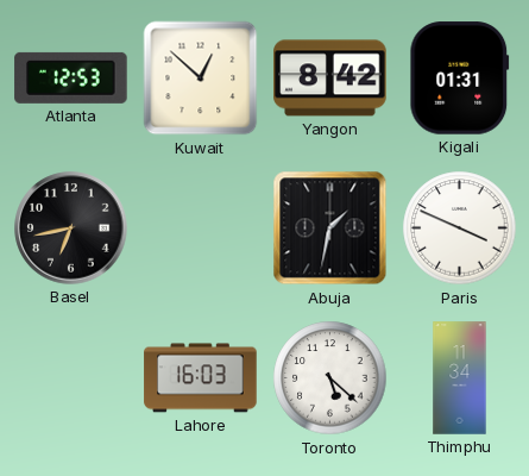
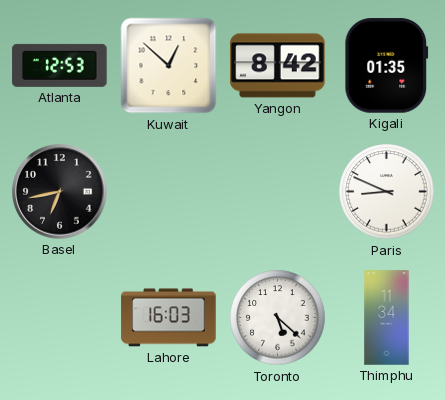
Kigali: 01:31 -> 01:35 (387, 66)
Abuja: 1:32 -> none (330, 228)
Paris: 3:49 -> 8:49 (387, 192)
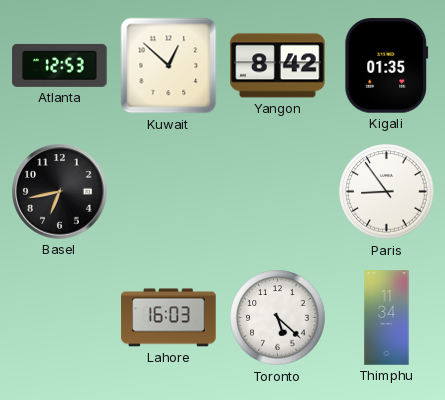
Paris: 8:49 -> 8:54 (387, 192)
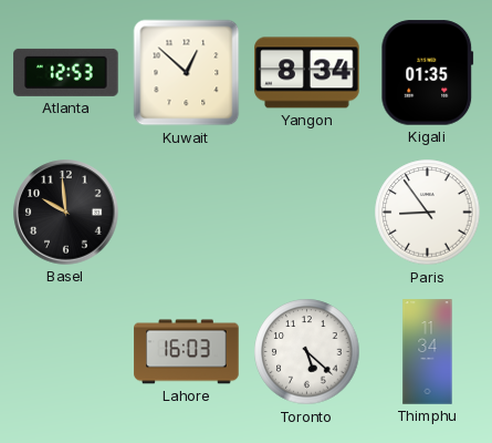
Yangon: 8:42 -> 8:34 (307, 73)
Basel: 6:43 -> 9:59 (66, 213)
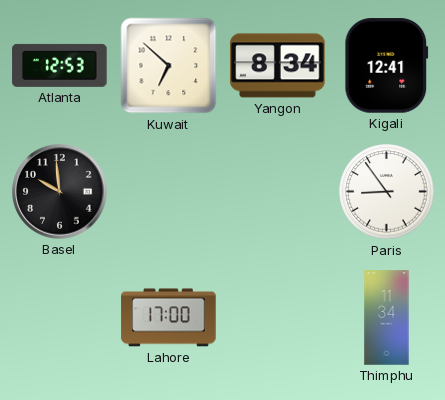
Kuwait: 12:52 -> 6:52 (169, 66)
Kigali: 01:35 -> 12:41 (387, 66)
Lahore: 16:03 -> 17:00 (169, 318)
Toronto: 5:22 -> none (307, 352)
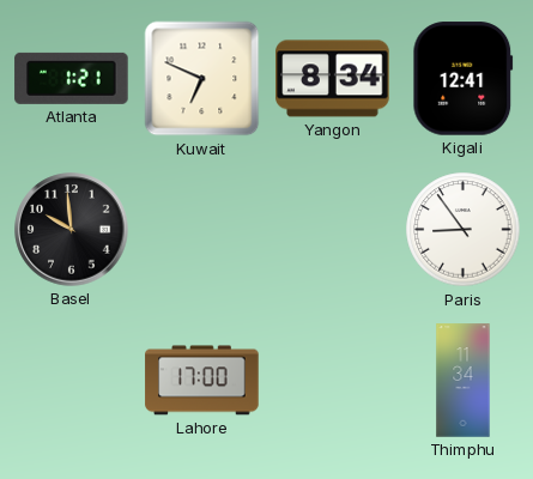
Atlanta: 12:53 -> 1:21 (72, 78)
Kuwait: 6:52 -> 6:49 (202, 79)
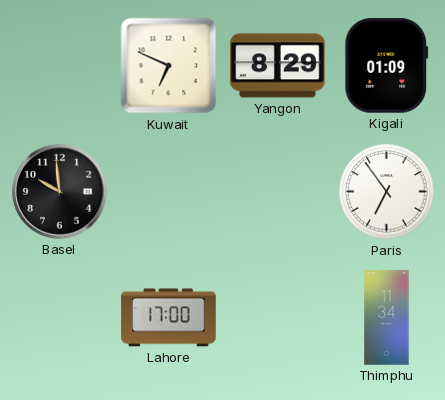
Atlanta: 1:21 -> none (72, 78)
Yangon: 8:34 -> 8:29 (278, 66)
Kigali: 12:41 -> 01:09 (387, 66)
Paris: 8:54 -> 6:54 (387, 192)
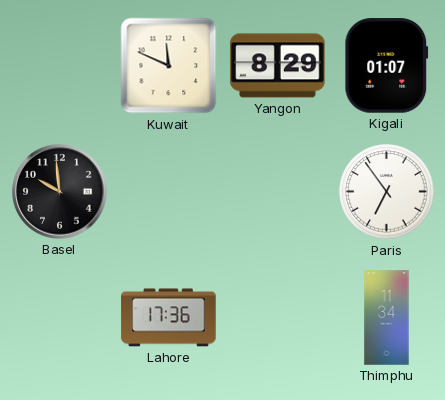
Kuwait: 6:49 -> 11:49 (169, 66)
Kigali: 01:09 -> 01:07 (387, 66)
Lahore: 17:00 -> 17:36 (169, 318)
